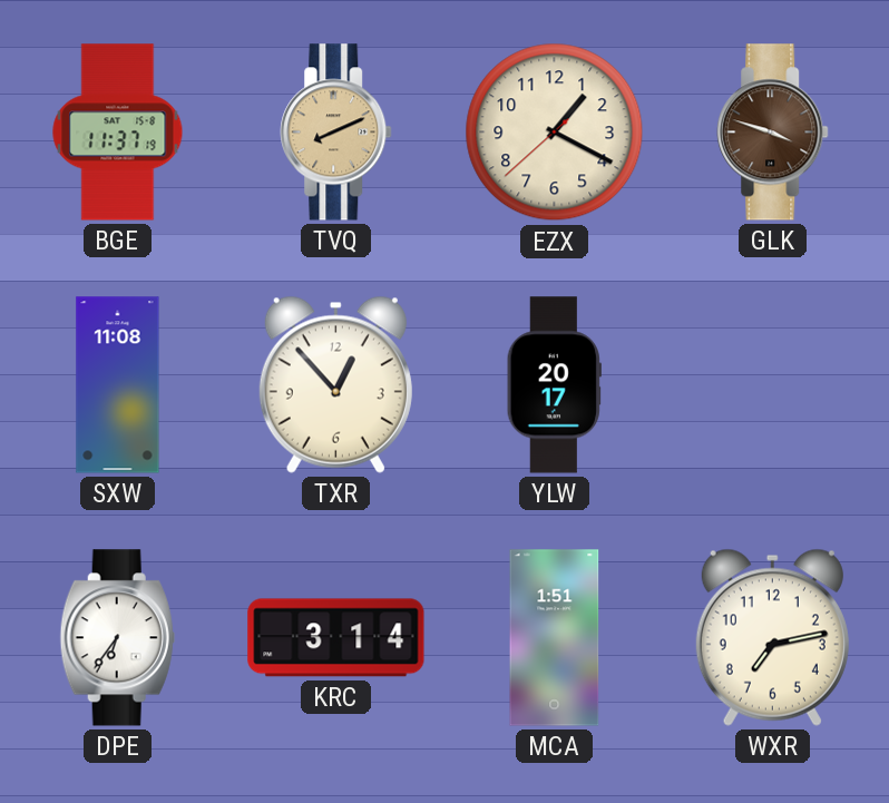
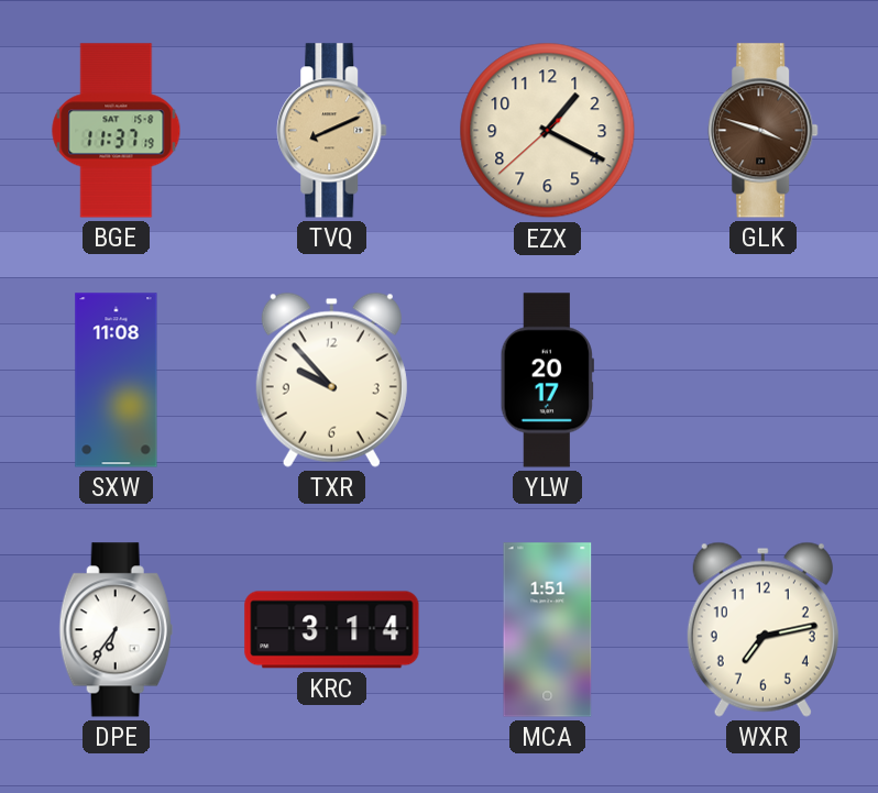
TXR: 12:53 -> 9:53 (331, 379)
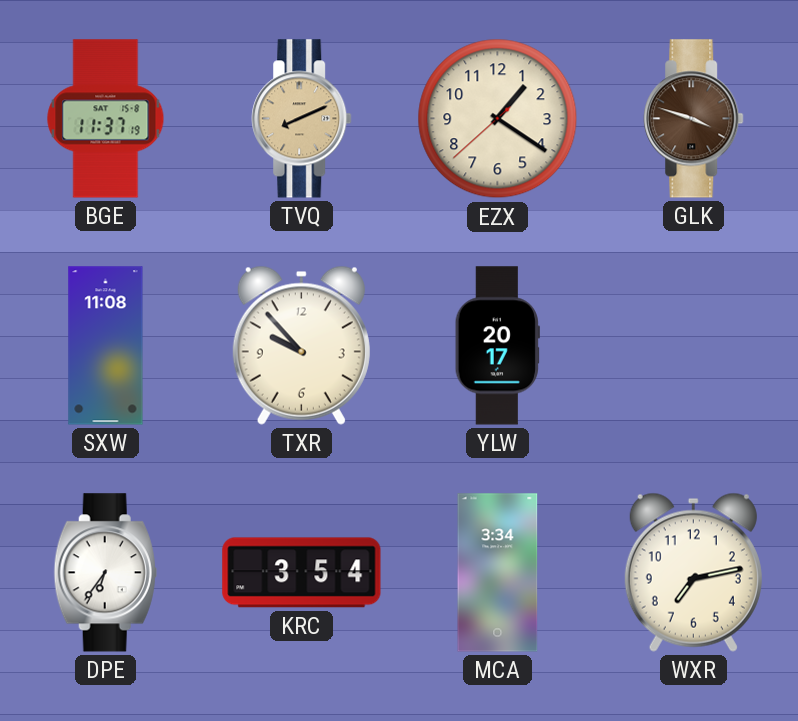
EZX: 1:19 -> 1:20 (498, 119)
KRC: 3:14 -> 3:54 (302, 573)
MCA: 1:51 -> 3:34 (498, 573)
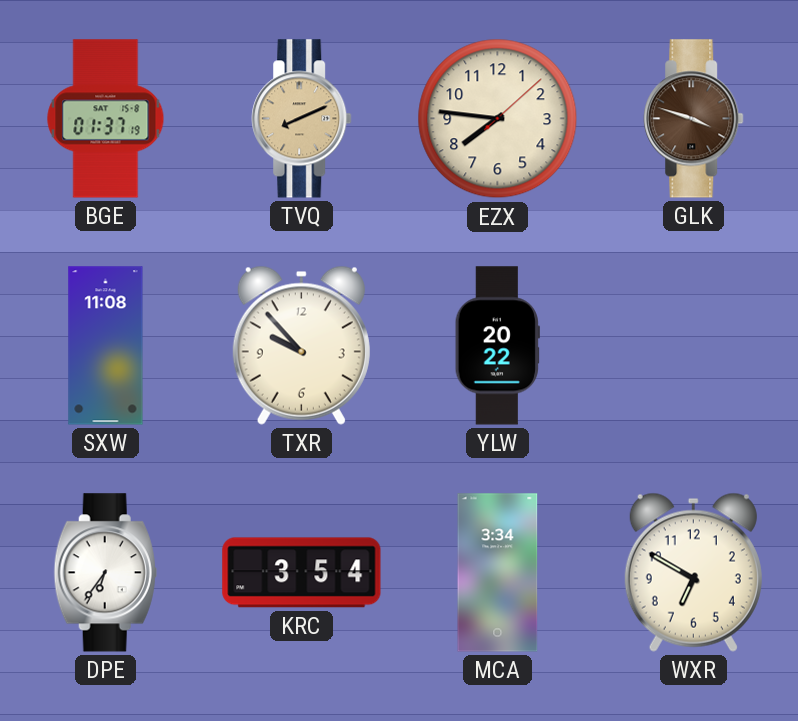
BGE: 11:37 -> 01:37 (106, 119)
EZX: 1:20 -> 7:46 (498, 119)
YLW: 20:17 -> 20:22 (497, 346)
WXR: 7:13 -> 6:50 (693, 572)
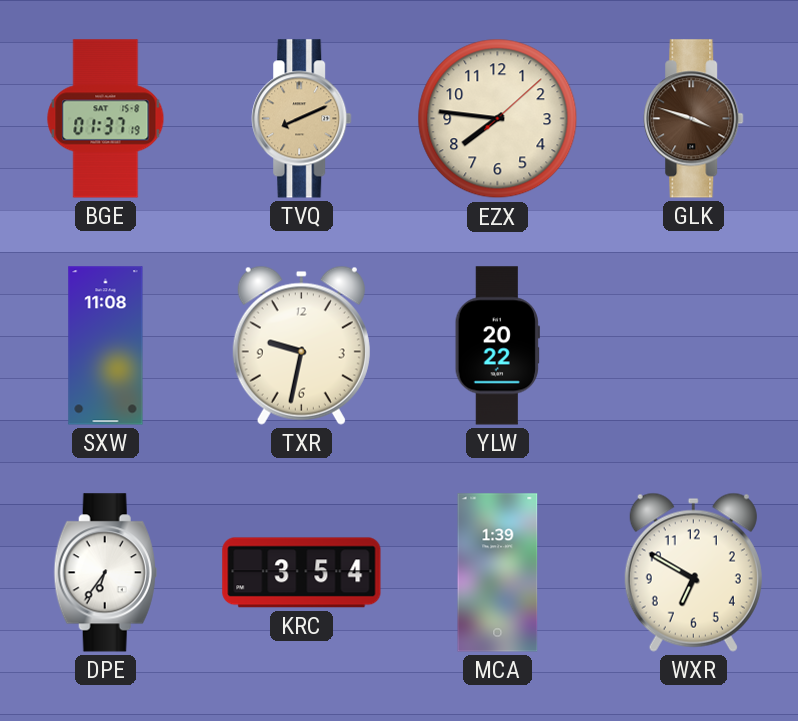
TXR: 9:53 -> 9:32 (301, 345)
MCA: 3:34 -> 1:39 (498, 573)
